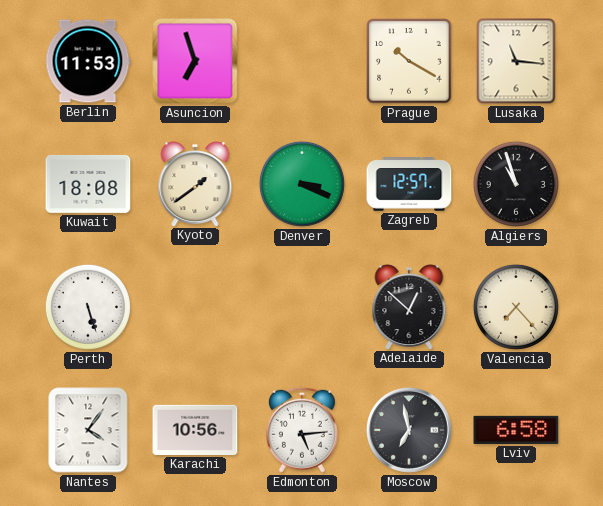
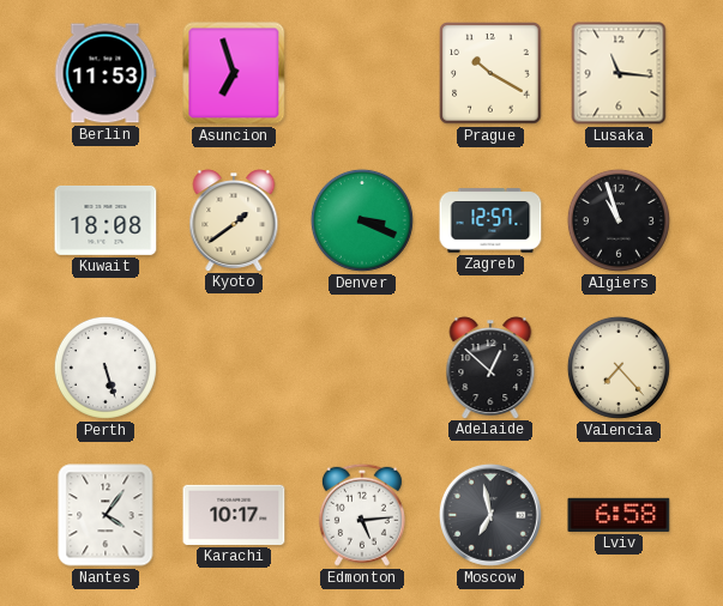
Karachi: 10:56 -> 10:17 (234, 515)
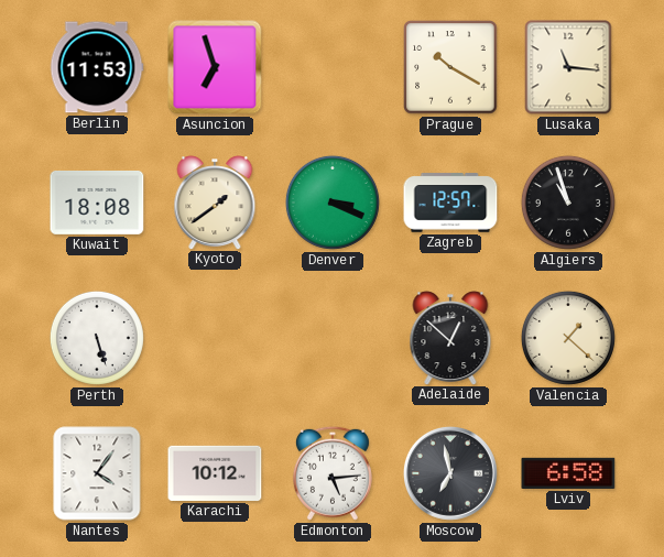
Valencia: 7:23 -> 1:22 (568, 338)
Karachi: 10:17 -> 10:12 (215, 473)
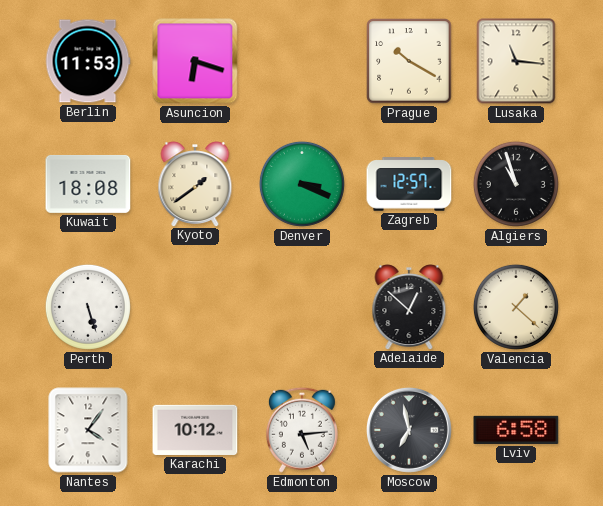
Asuncion: 6:57 -> 6:18 (195, 61)
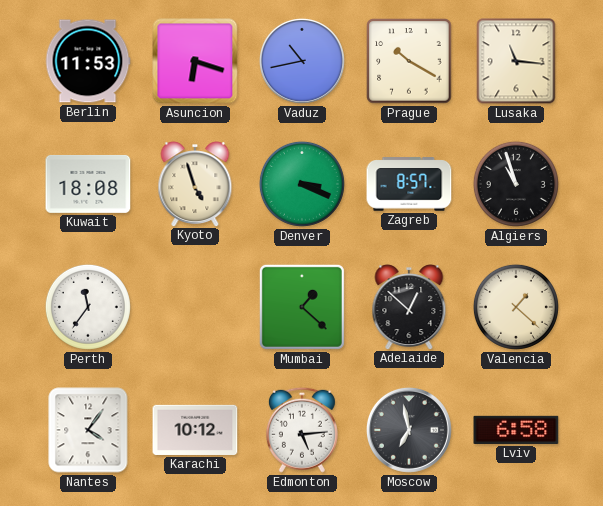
Vaduz: none -> 10:43 (302, 61)
Kyoto: 1:39 -> 4:57 (195, 184)
Zagreb: 12:57 -> 8:57 (409, 184)
Perth: 5:27 -> 11:36 (88, 307)
Mumbai: none -> 1:22 (302, 307)
